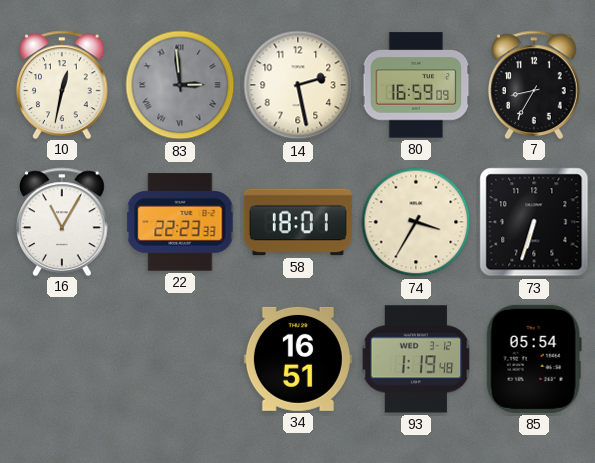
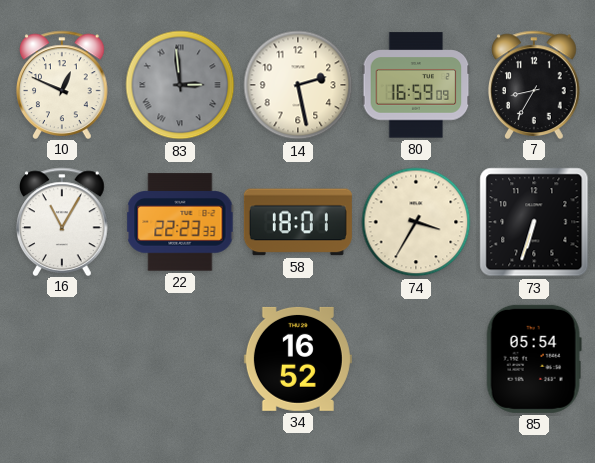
10: 12:32 -> 12:49 (63, 84)
34: 16:51 -> 16:52 (298, 359)
93: 1:19 -> none (416, 359)
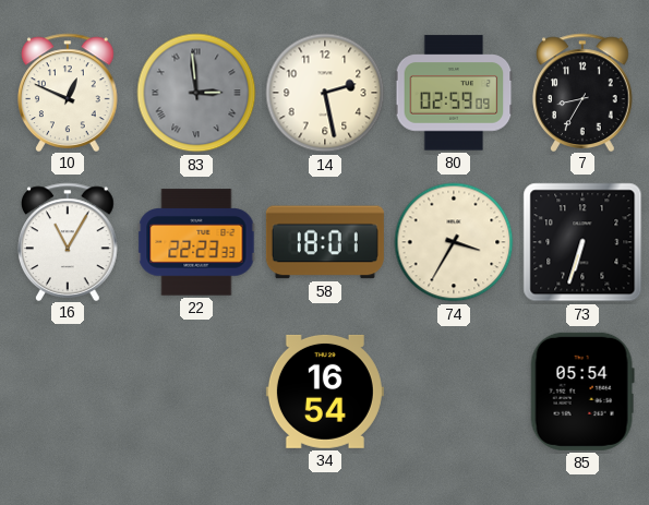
80: 16:59 -> 02:59 (454, 93)
34: 16:52 -> 16:54 (325, 392)
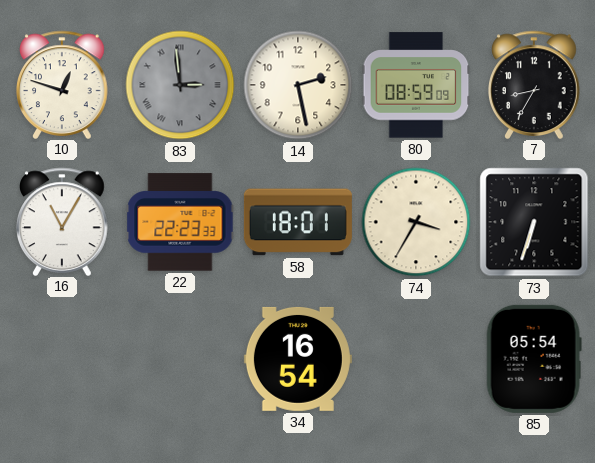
10: 12:49 -> 12:48 (63, 84)
80: 02:59 -> 08:59 (416, 85)
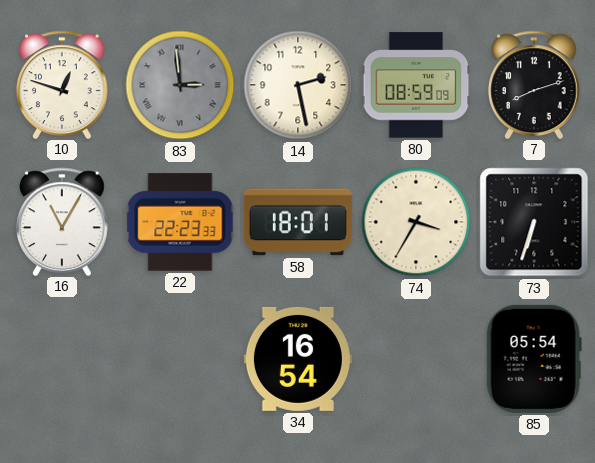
7: 8:35 -> 8:12 (535, 84)
